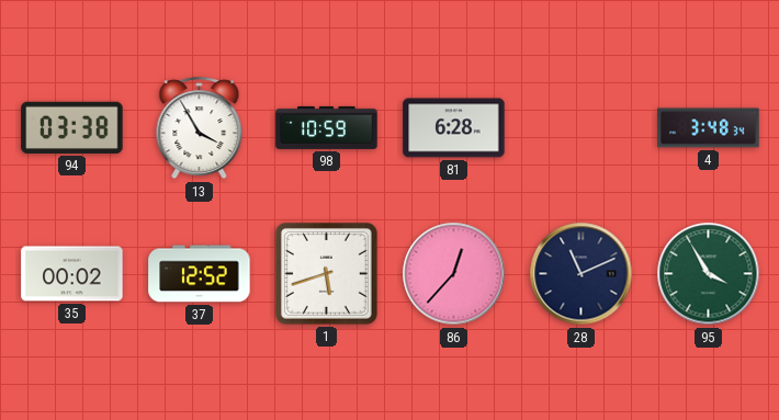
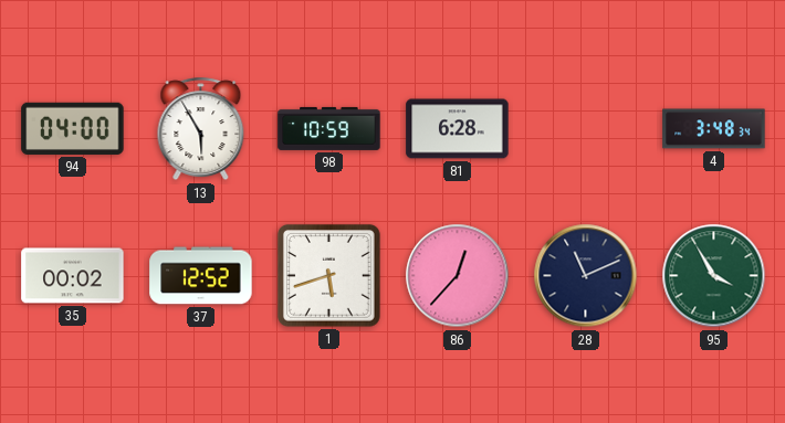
94: 03:38 -> 04:00 (73, 128)
13: 3:55 -> 5:55 (201, 129)
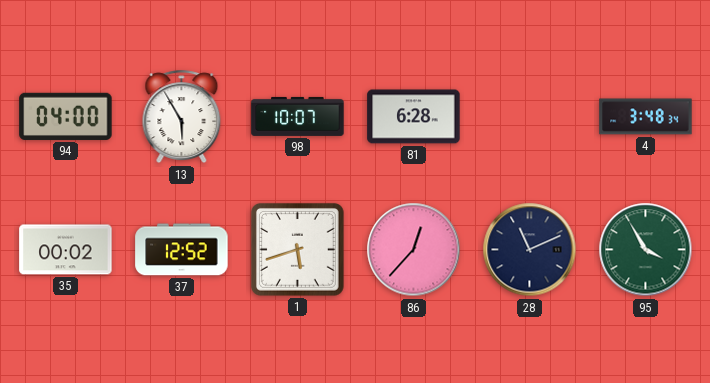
98: 10:59 -> 10:07 (298, 116)
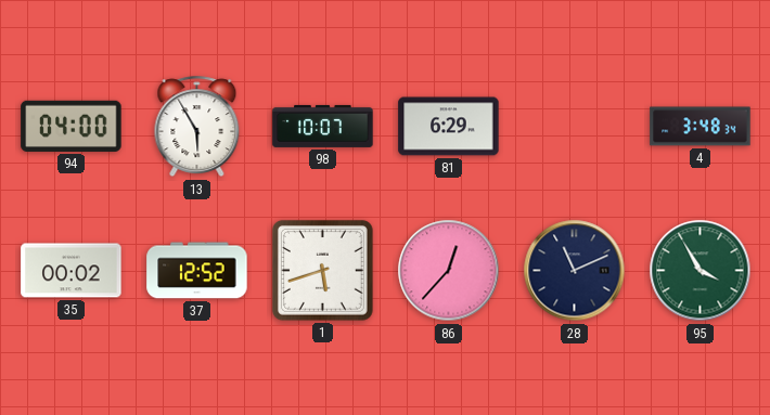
81: 6:28 -> 6:29 (449, 127)
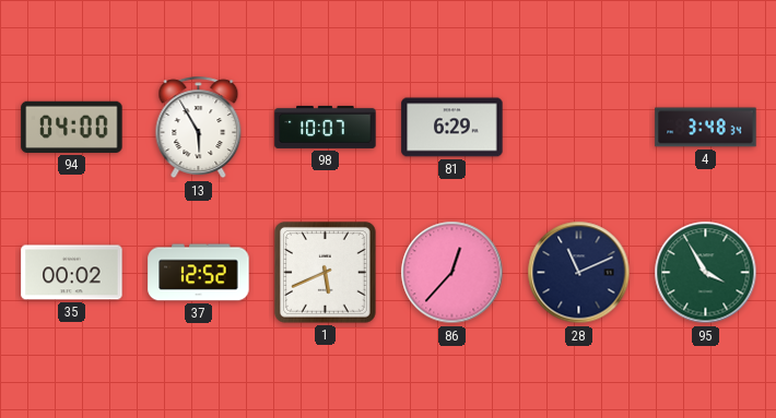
1: 5:42 -> 5:41 (326, 273)
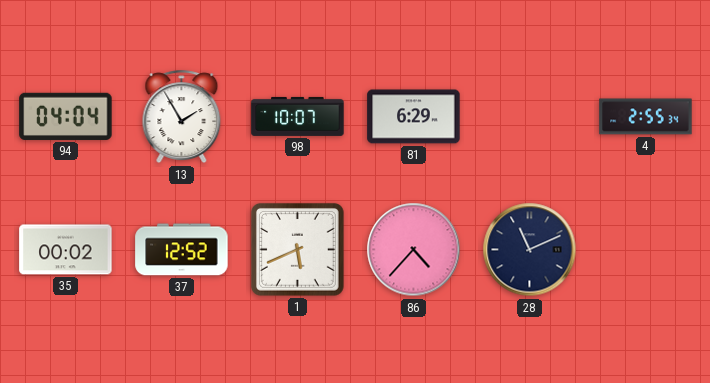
94: 04:00 -> 04:04 (66, 116)
13: 5:55 -> 1:55 (182, 117)
4: 3:48 -> 2:55 (646, 117)
86: 12:37 -> 4:37 (414, 250)
95: 3:55 -> none (706, 273)
